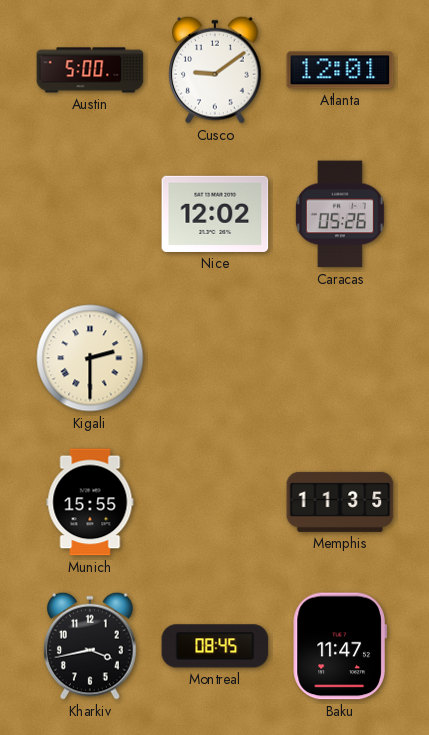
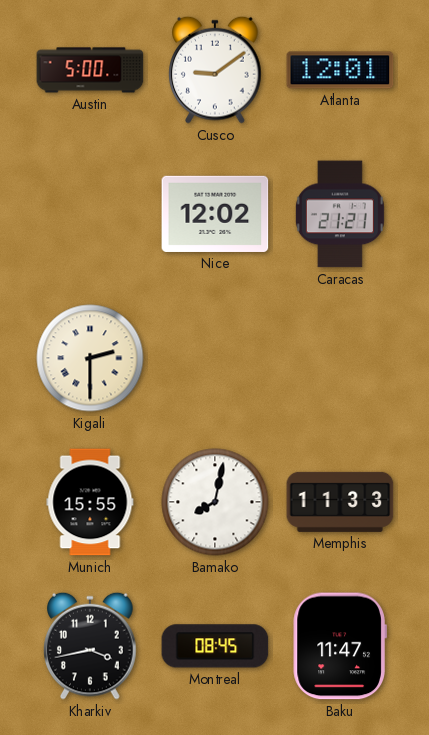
Caracas: 05:26 -> 21:21 (340, 214)
Bamako: none -> 8:02 (215, 502)
Memphis: 11:35 -> 11:33 (340, 502)
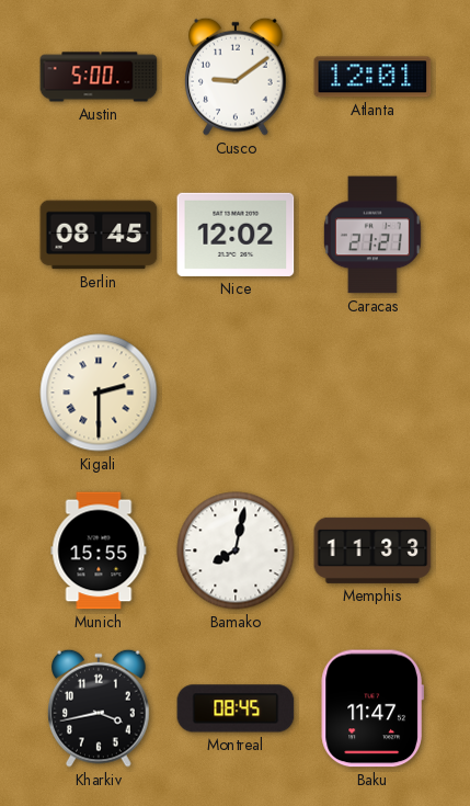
Berlin: none -> 08:45 (99, 235)
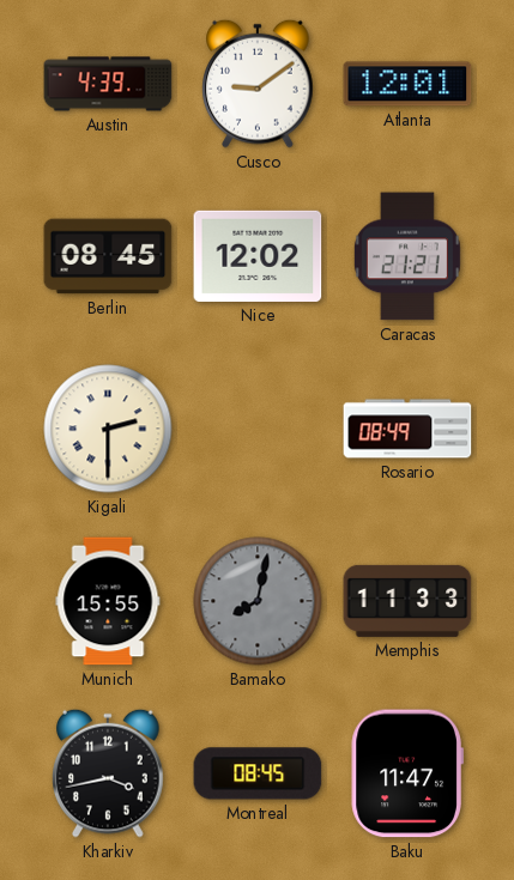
Austin: 5:00 -> 4:39 (108, 84)
Rosario: none -> 08:49 (407, 429)
Bamako dial: white -> grey (258, 601)
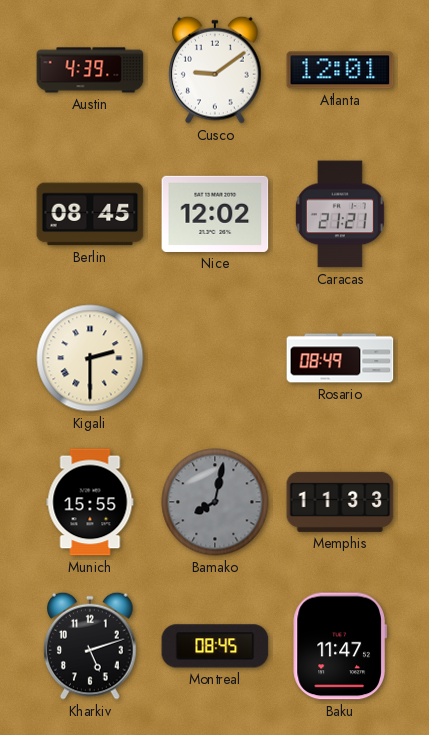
Kharkiv: 3:43 -> 5:12 (90, 646)
